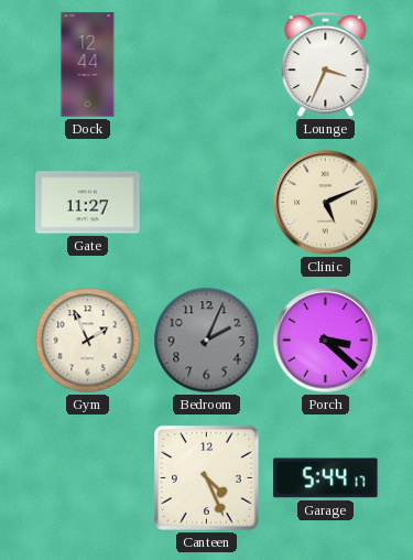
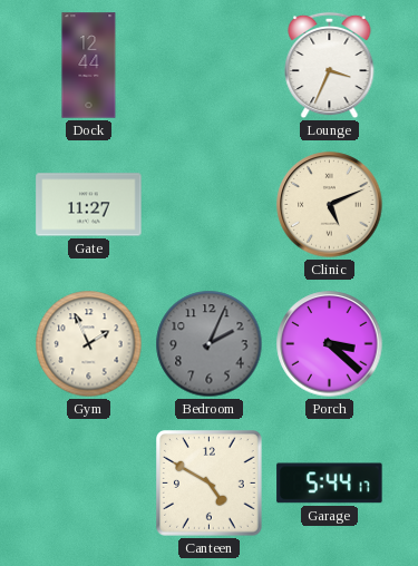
Canteen: 4:26 -> 4:50 (210, 484)
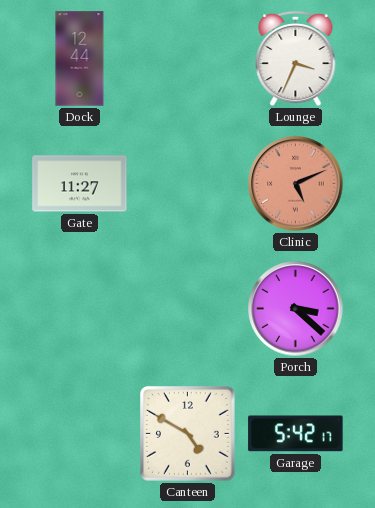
Clinic dial: cream -> salmon (296, 184)
Gym: 1:56 -> none (89, 344)
Bedroom: 2:04 -> none (210, 344)
Garage: 5:44 -> 5:42 (296, 434)
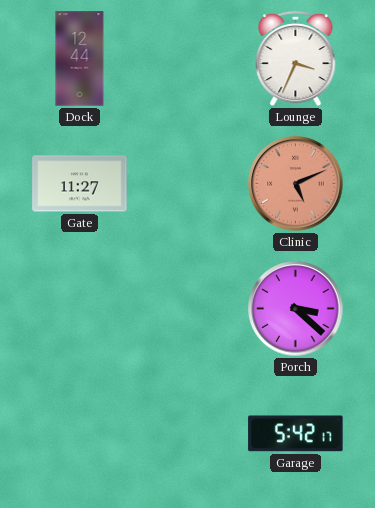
Canteen: 4:50 -> none (188, 434)
